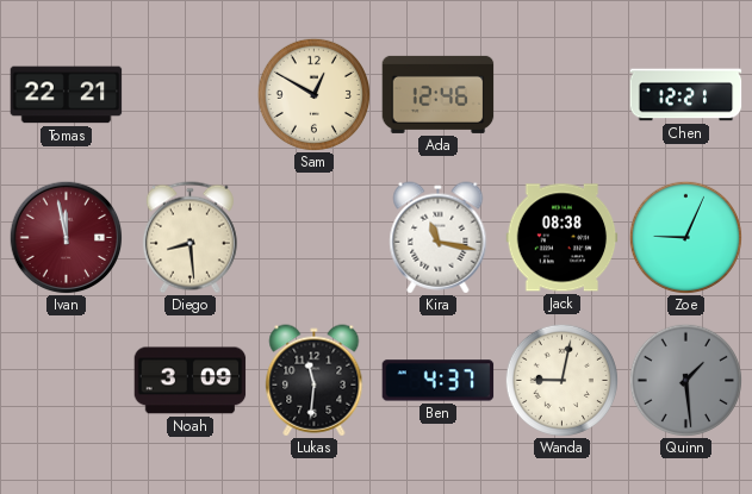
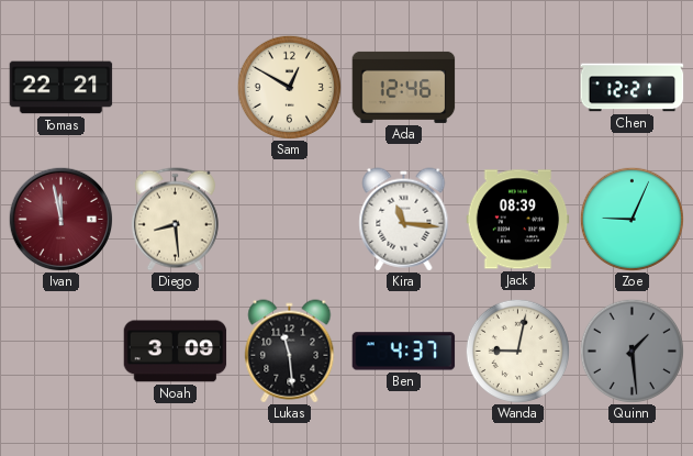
Kira: 11:17 -> 11:16 (404, 220)
Jack: 08:38 -> 08:39 (518, 220)
Lukas: 11:31 -> 11:29 (290, 352)
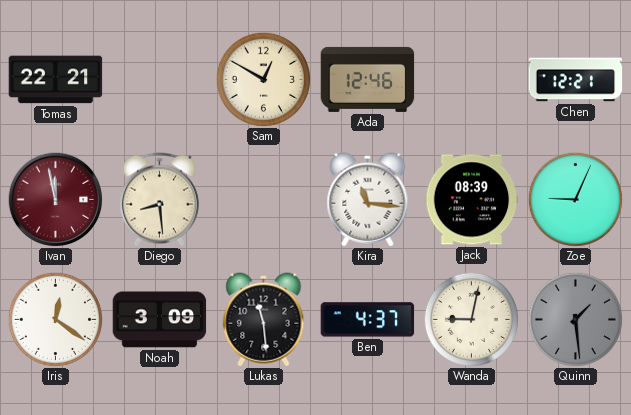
Iris: none -> 12:21 (55, 319)
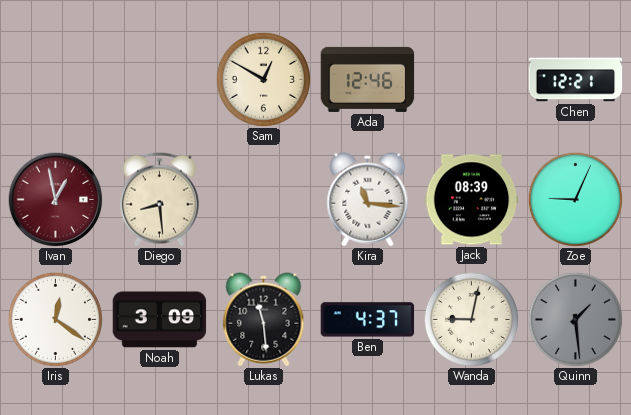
Tomas: 22:21 -> none (56, 80)
Ivan: 11:58 -> 12:58 (55, 199)
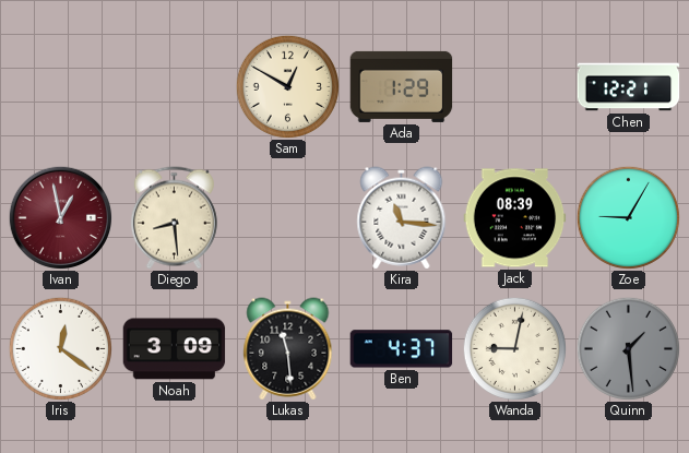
Ada: 12:46 -> 1:29 (402, 86)
Zoe: 9:04 -> 9:05 (628, 217)
